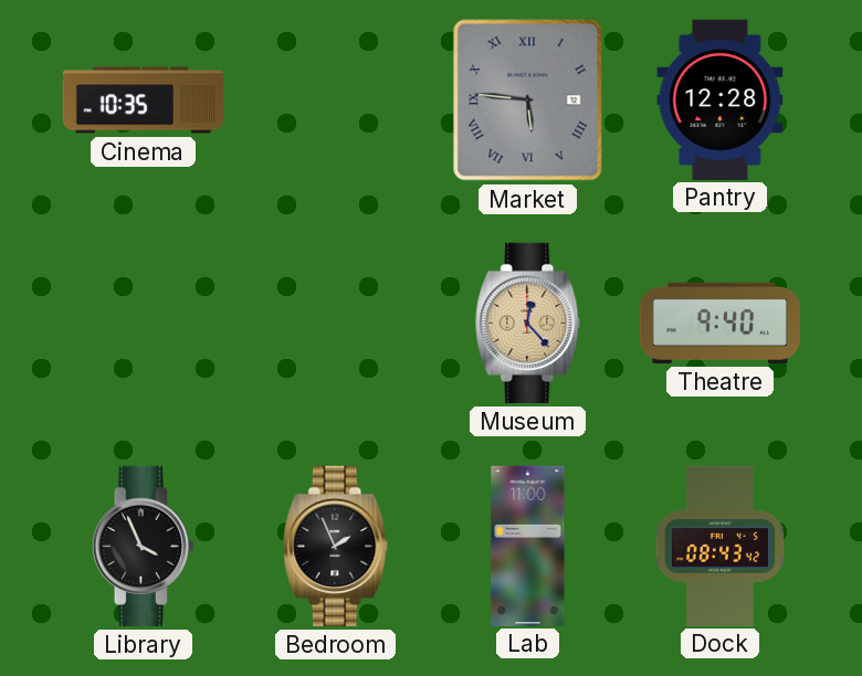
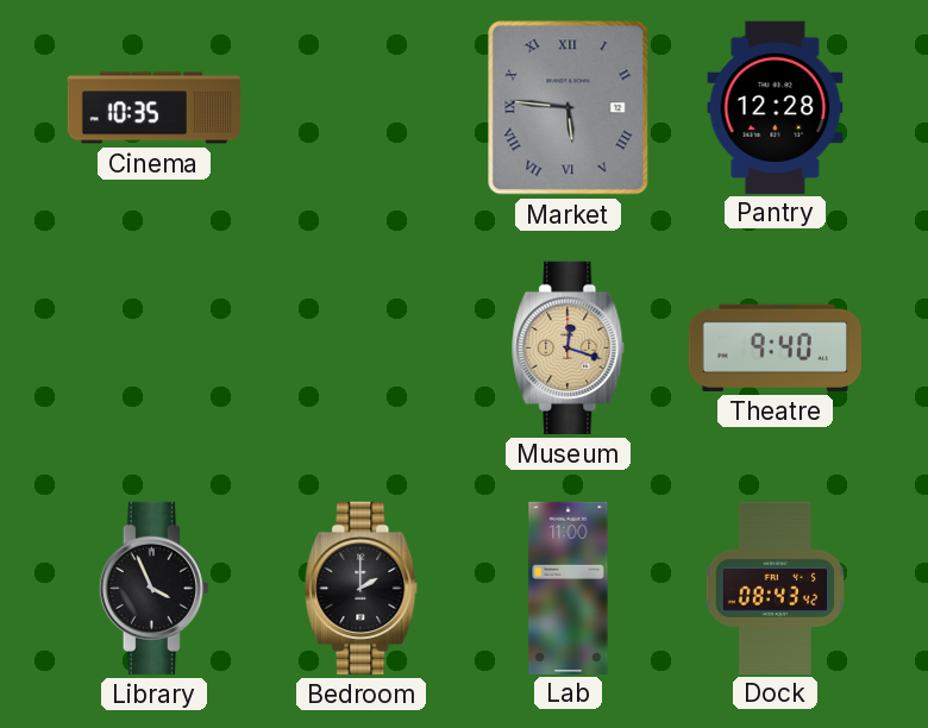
Museum: 12:23 -> 12:18 (569, 347)
Bedroom: 1:56 -> 2:00 (362, 588)
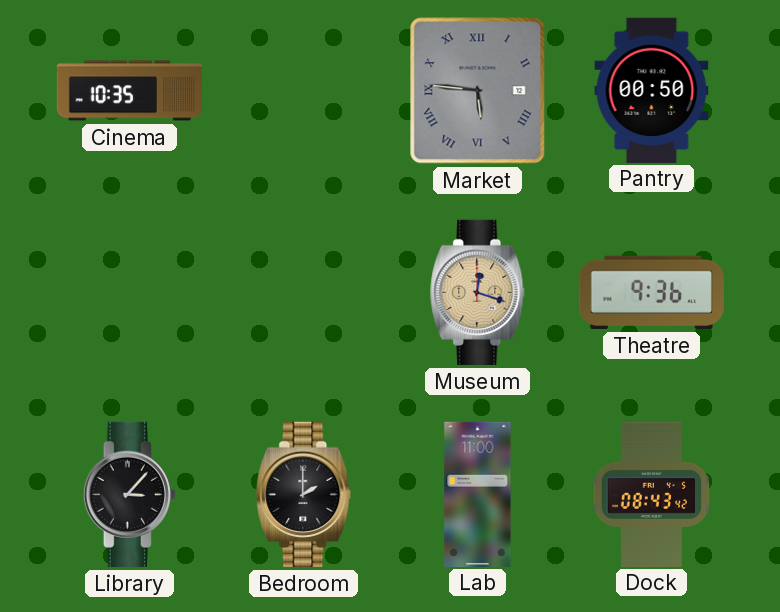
Pantry: 12:28 -> 00:50 (652, 90)
Theatre: 9:40 -> 9:36 (651, 292)
Library: 3:56 -> 3:07 (129, 494)
